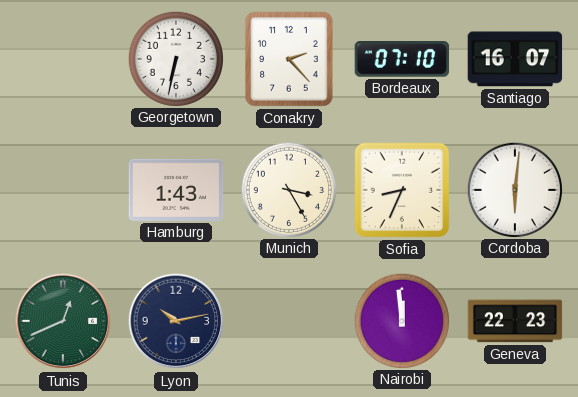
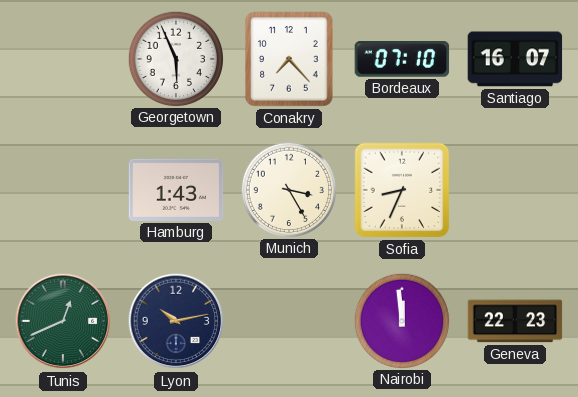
Georgetown: 6:32 -> 5:56 (175, 58)
Conakry: 2:23 -> 7:23 (289, 59)
Cordoba: 6:01 -> none (514, 189)
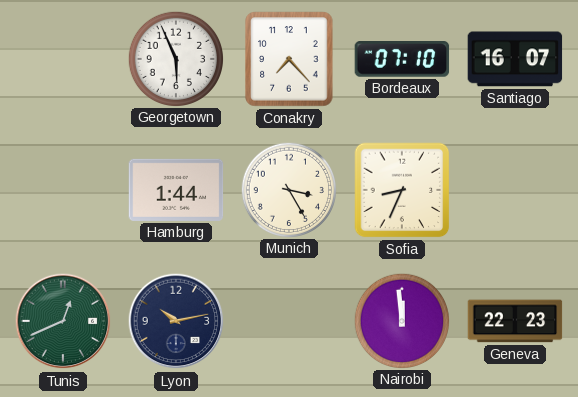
Hamburg: 1:43 -> 1:44 (176, 190)
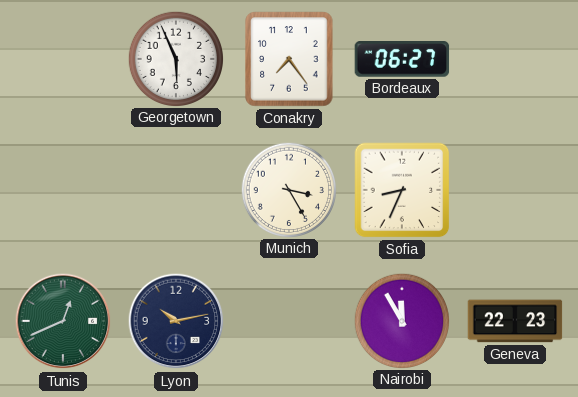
Conakry: 7:23 -> 7:24 (289, 59)
Bordeaux: 07:10 -> 06:27 (402, 60)
Santiago: 16:07 -> none (515, 59)
Hamburg: 1:44 -> none (176, 190)
Nairobi: 11:59 -> 11:55 (401, 320)
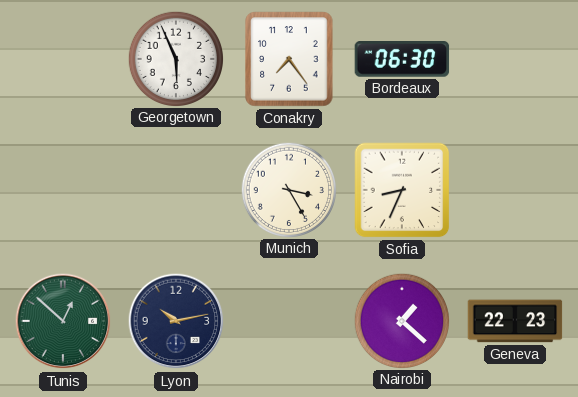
Bordeaux: 06:27 -> 06:30 (402, 60)
Tunis: 12:41 -> 12:52 (63, 321)
Nairobi: 11:55 -> 1:22 (401, 320)
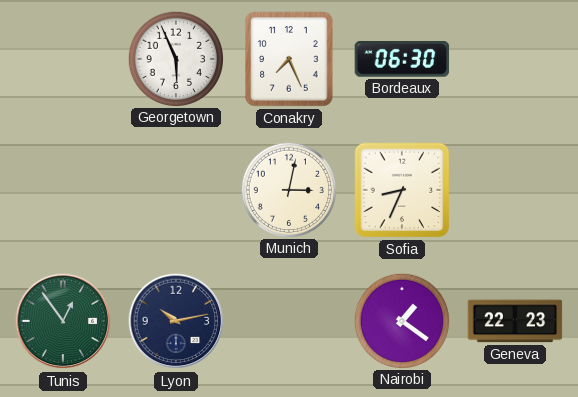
Conakry: 7:24 -> 7:26 (289, 59)
Munich: 3:25 -> 3:02 (288, 189)
Tunis: 12:52 -> 12:54 (63, 321)
Nairobi: 1:22 -> 1:21 (401, 320)
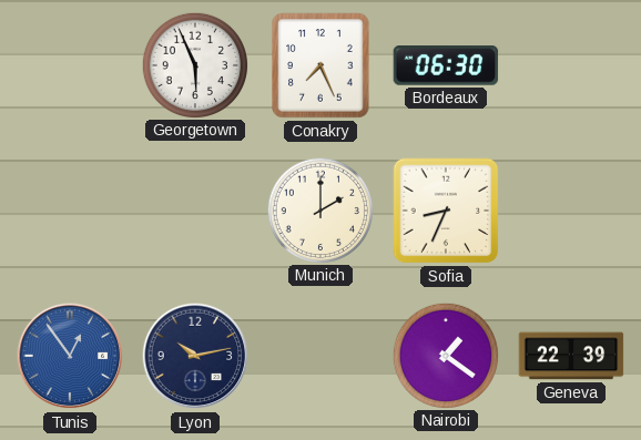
Munich: 3:02 -> 2:00 (319, 209)
Tunis dial: green -> blue (70, 356)
Geneva: 22:23 -> 22:39 (571, 356)
